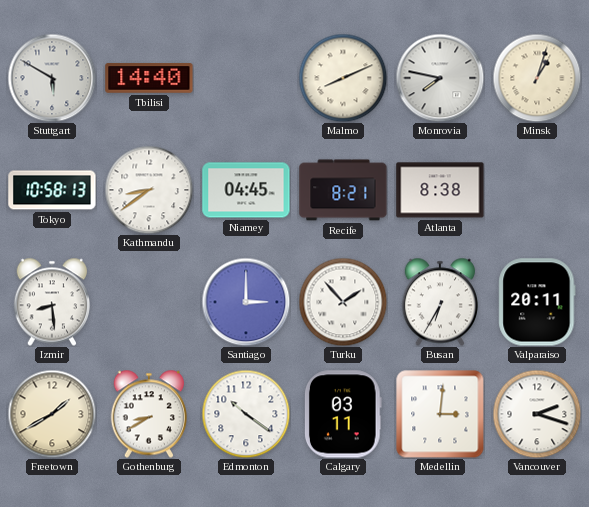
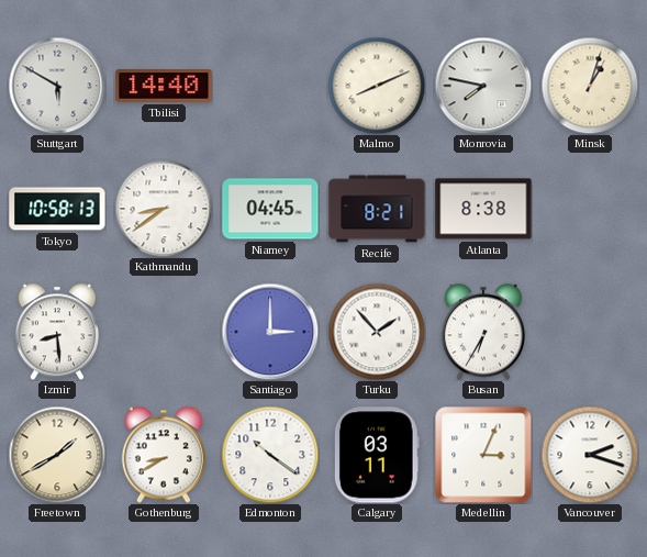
Valparaiso: 20:11 -> none (537, 302)
Medellin: 3:01 -> 3:04 (483, 455)
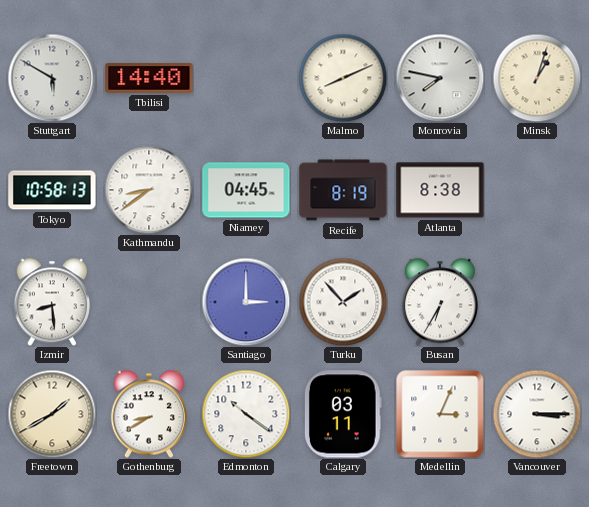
Recife: 8:21 -> 8:19 (343, 190)
Vancouver: 2:18 -> 3:15 (537, 414)
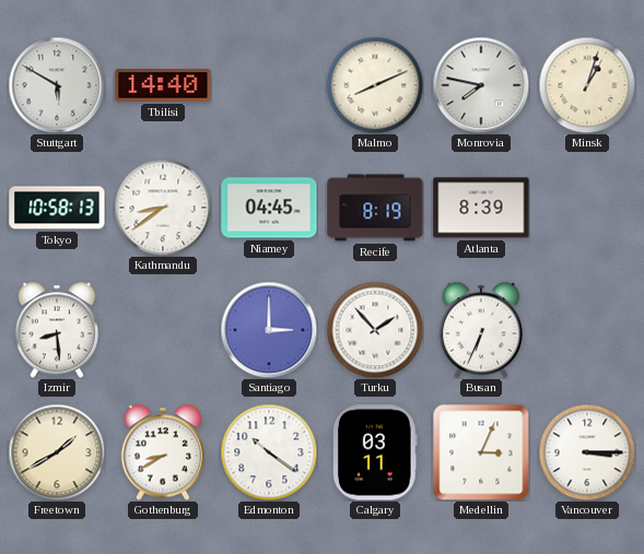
Atlanta: 8:38 -> 8:39 (481, 208)
Busan: 6:35 -> 6:34 (480, 330)
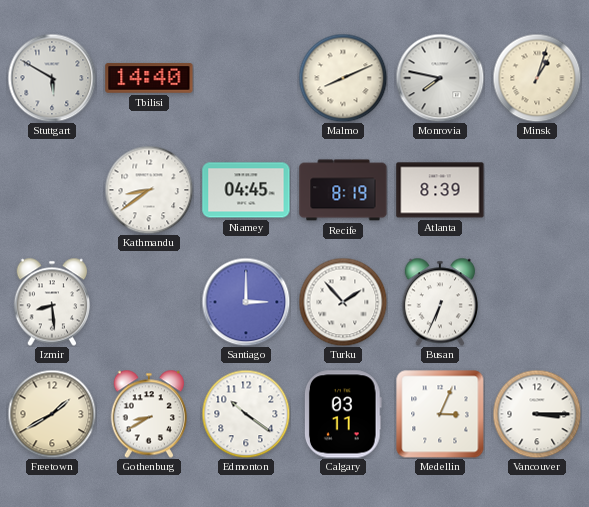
Tokyo: 10:58 -> none (57, 208)
